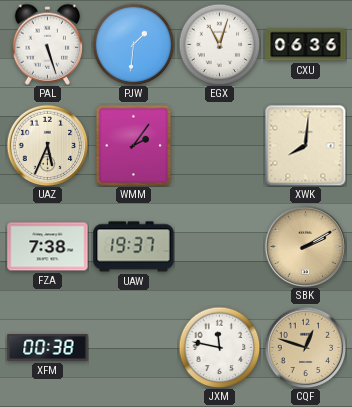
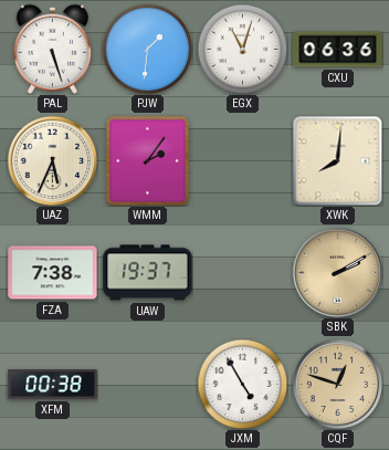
JXM: 11:47 -> 4:55 (242, 384)
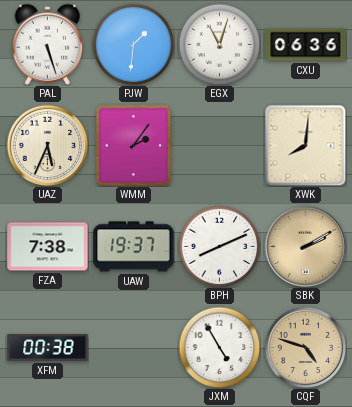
BPH: none -> 8:11 (219, 246)
CQF: 12:48 -> 4:48 (305, 347)
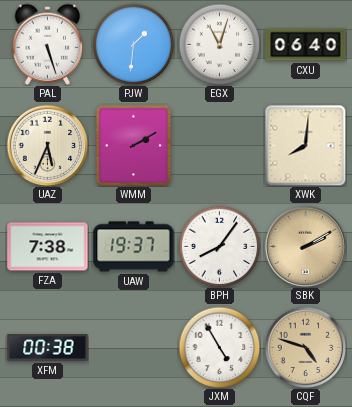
CXU: 06:36 -> 06:40 (306, 45)
WMM: 2:06 -> 2:10 (134, 145)
BPH: 8:11 -> 8:06 (219, 246)
